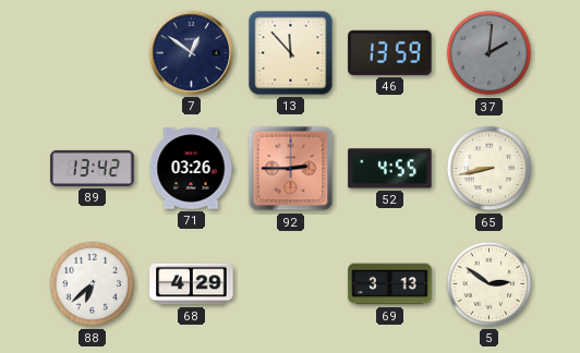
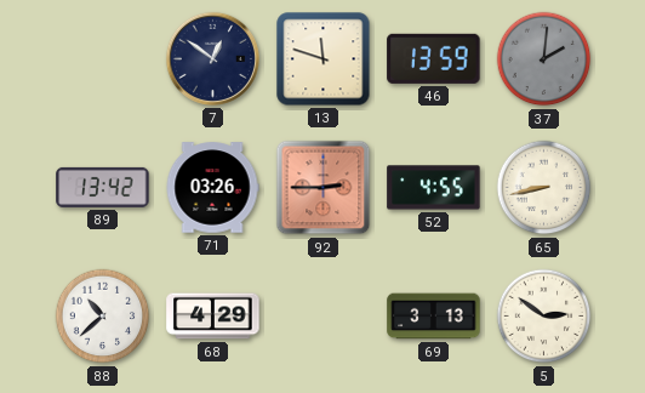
13: 11:53 -> 11:48 (324, 59)
88: 6:38 -> 10:38 (103, 317)
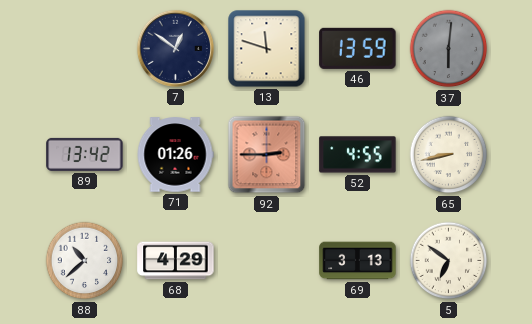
37: 2:01 -> 6:01 (449, 49)
71: 03:26 -> 01:26 (175, 155)
5: 2:51 -> 6:51 (449, 261)
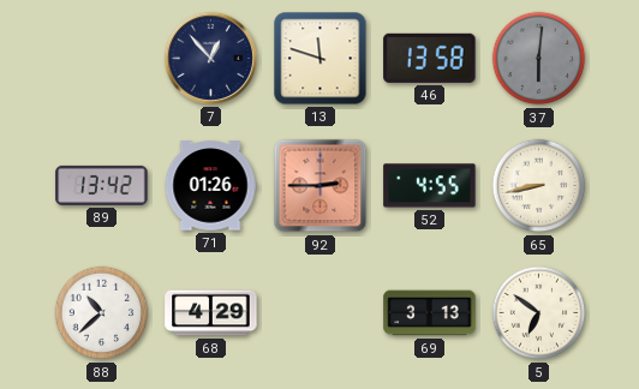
7: 12:51 -> 12:53 (210, 58)
46: 13:59 -> 13:58 (430, 58)
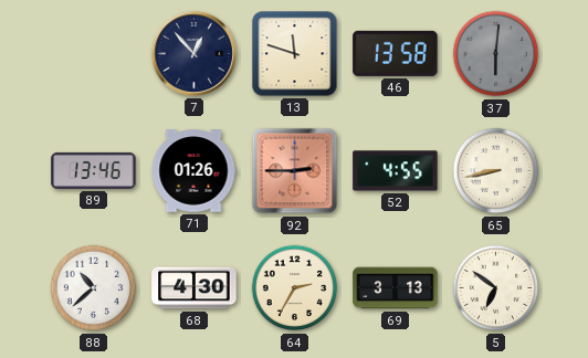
89: 13:42 -> 13:46 (94, 170)
68: 4:29 -> 4:30 (195, 288)
64: none -> 2:35 (295, 288)
